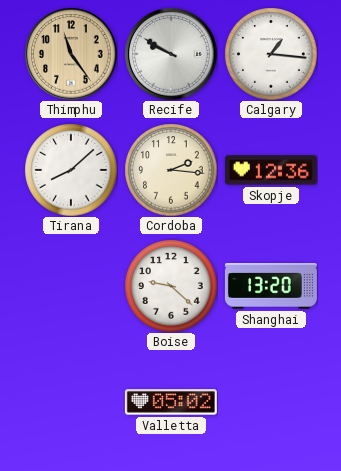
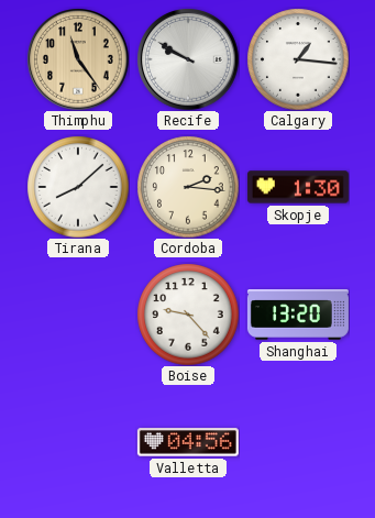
Skopje: 12:36 -> 1:30 (298, 187)
Boise: 9:22 -> 9:23 (188, 315)
Valletta: 05:02 -> 04:56 (188, 442)
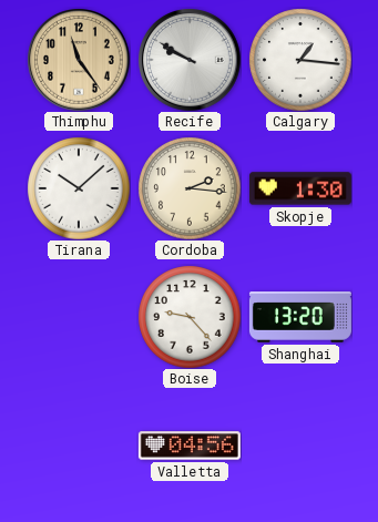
Tirana: 8:08 -> 10:08 (79, 188)
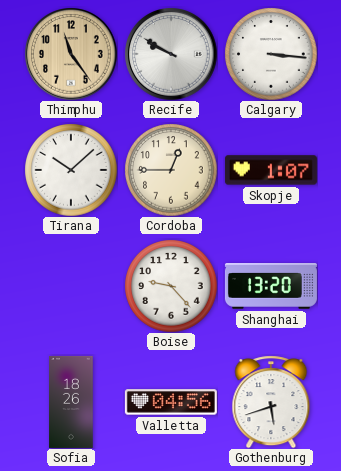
Calgary: 1:16 -> 3:16 (271, 54)
Cordoba: 2:16 -> 12:45 (171, 170)
Skopje: 1:30 -> 1:07 (271, 170)
Sofia: none -> 18:26 (71, 402)
Gothenburg: none -> 5:42 (271, 402)
